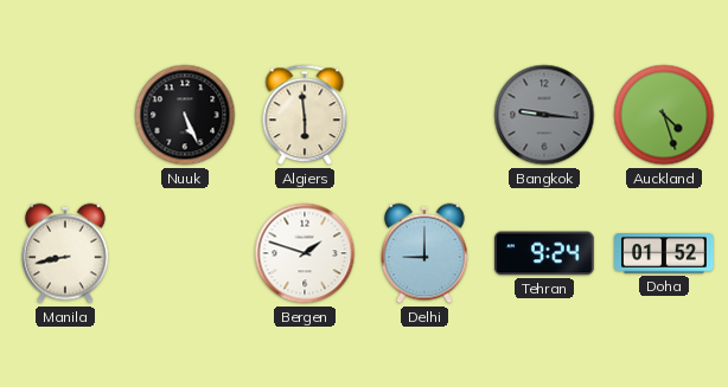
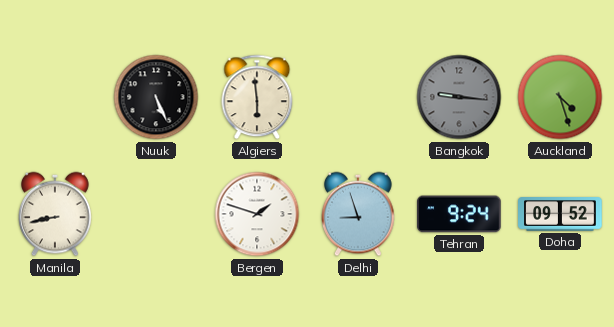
Delhi: 9:00 -> 8:57 (359, 214)
Doha: 01:52 -> 09:52 (560, 214)
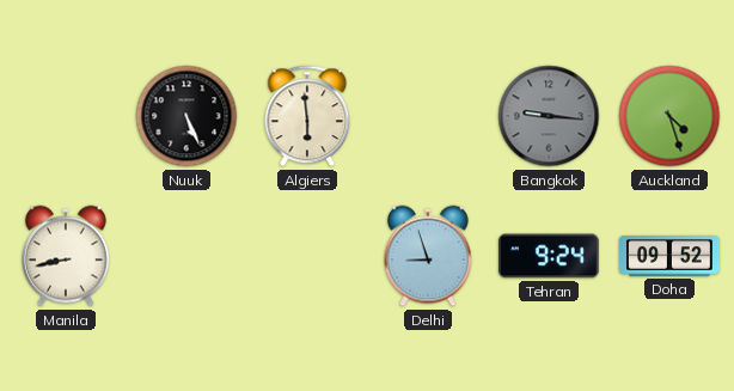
Bergen: 1:48 -> none (257, 214)
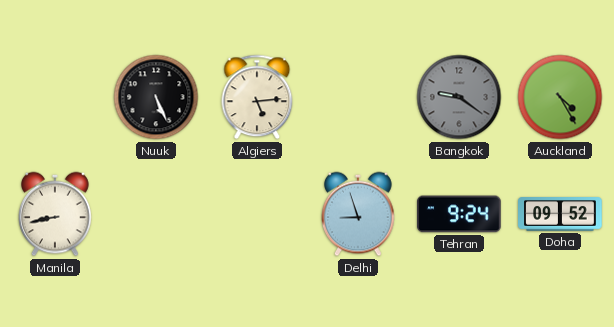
Algiers: 5:59 -> 5:14 (257, 97)
Bangkok: 9:16 -> 9:21 (459, 97)
Auckland: 4:27 -> 4:25 (560, 97)
